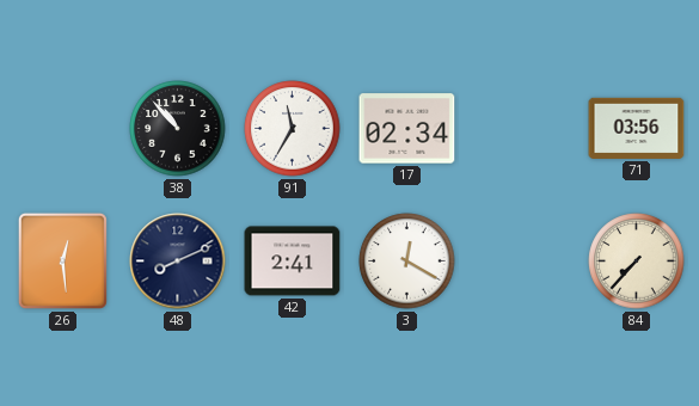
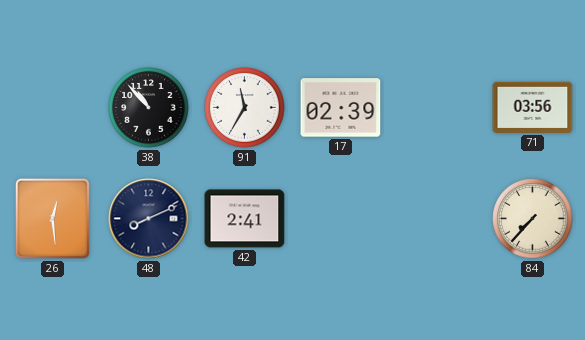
17: 02:34 -> 02:39 (341, 108)
3: 12:20 -> none (407, 262)
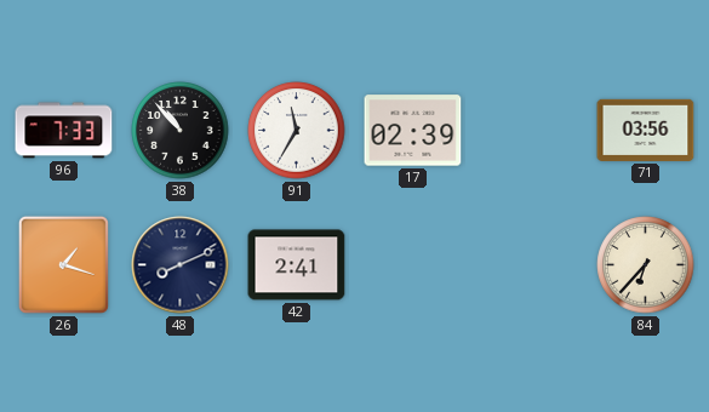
96: none -> 7:33 (64, 131)
26: 12:29 -> 1:18 (63, 264)
84: 7:37 -> 6:37 (646, 265)
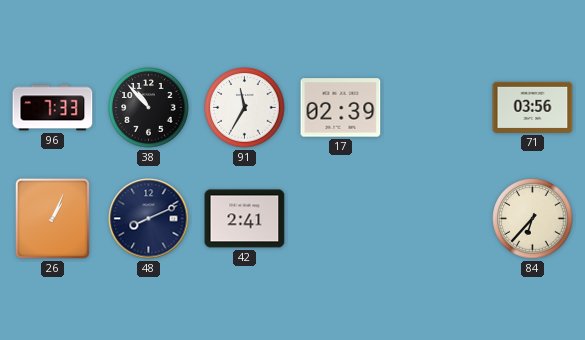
26: 1:18 -> 1:04 (52, 218)
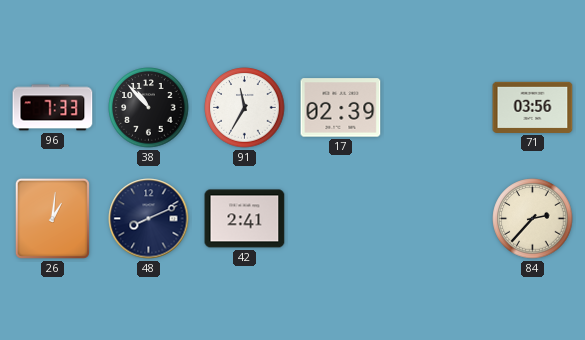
26: 1:04 -> 1:01 (52, 218)
84: 6:37 -> 2:37 (533, 219)
